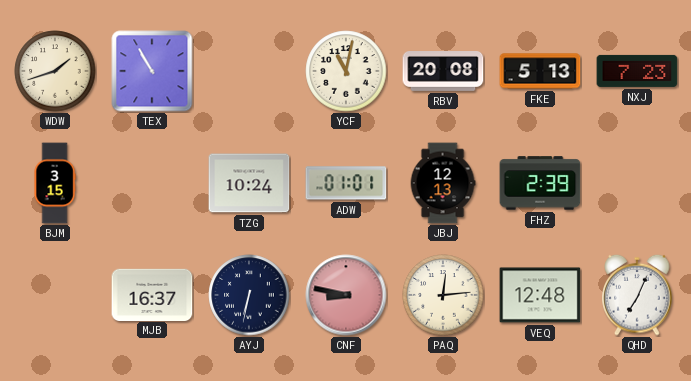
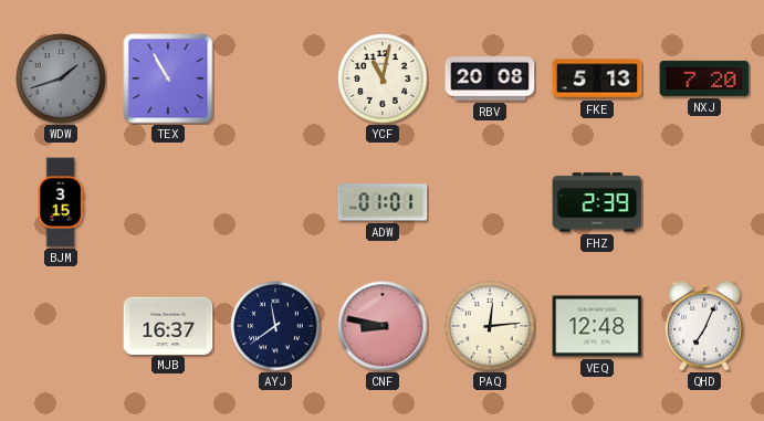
WDW dial: cream -> grey (61, 78)
NXJ: 7:23 -> 7:20 (704, 78)
TZG: 10:24 -> none (249, 183)
JBJ: 12:13 -> none (443, 183)
AYJ: 6:32 -> 11:39 (275, 326)
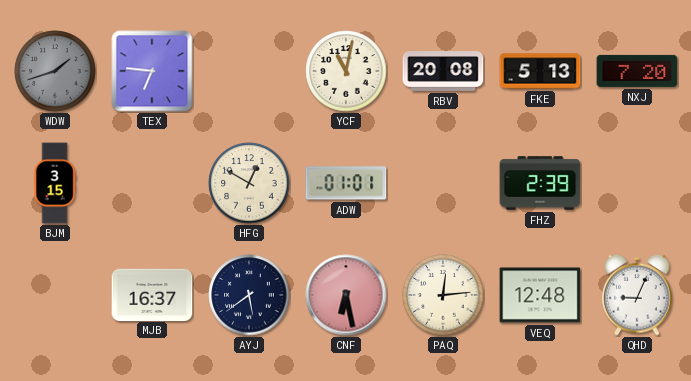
TEX: 10:55 -> 6:46 (152, 71)
HFG: none -> 12:50 (249, 183)
AYJ: 11:39 -> 5:39 (249, 295)
CNF: 8:47 -> 6:28 (346, 295)
QHD: 7:04 -> 9:04 (637, 295)
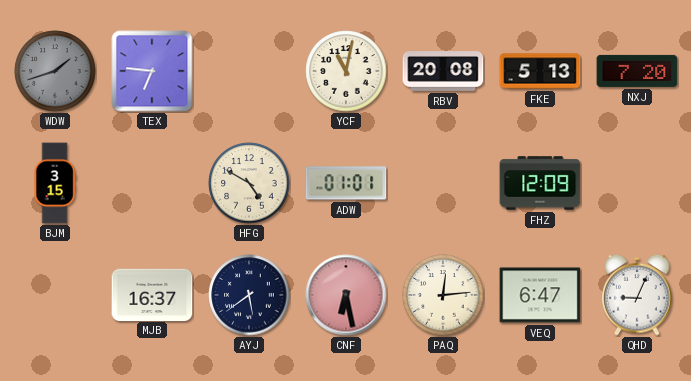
HFG: 12:50 -> 4:50 (249, 183)
FHZ: 2:39 -> 12:09 (540, 183)
VEQ: 12:48 -> 6:47 (540, 295)
